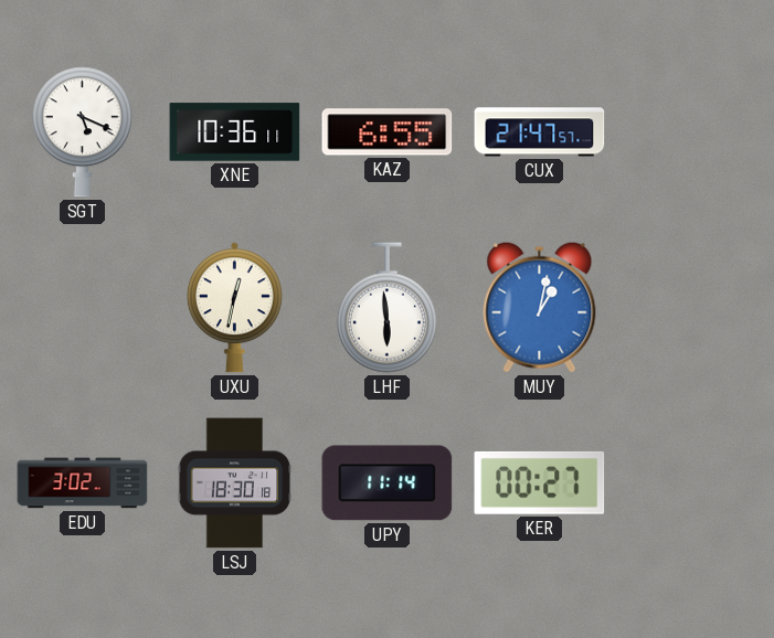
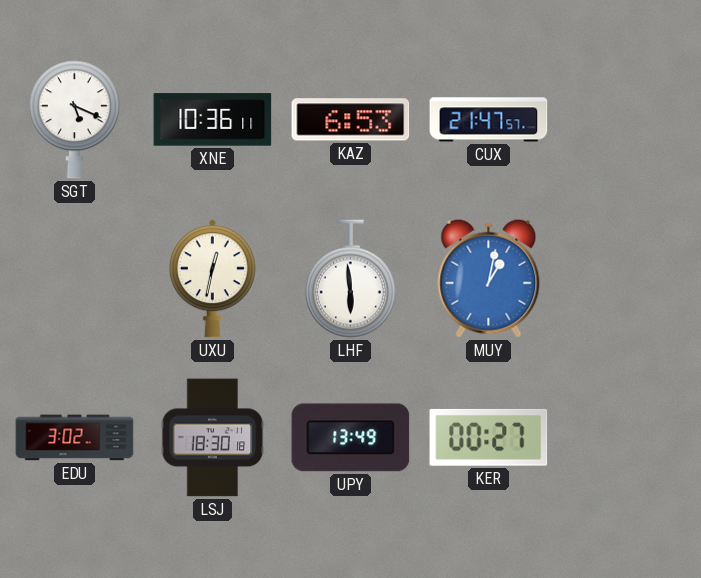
KAZ: 6:55 -> 6:53 (351, 120)
UPY: 11:14 -> 13:49 (351, 438)
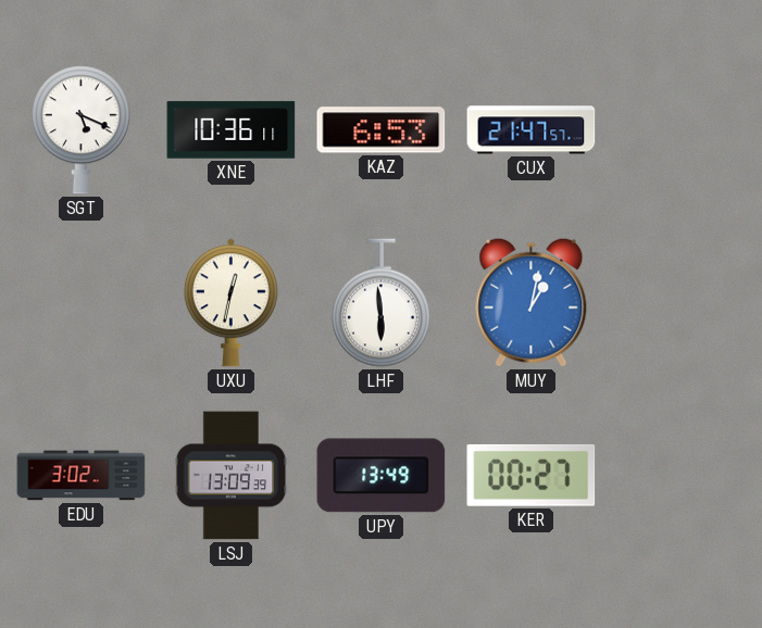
LSJ: 18:30 -> 13:09 (232, 476)
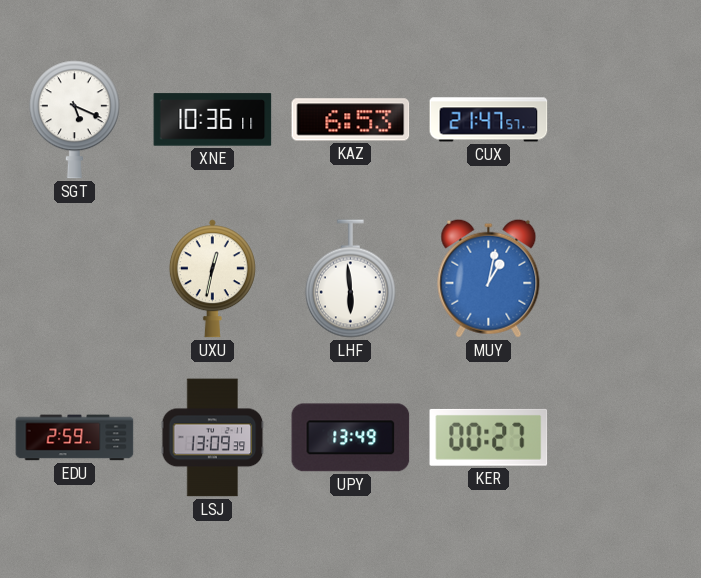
EDU: 3:02 -> 2:59 (75, 438)
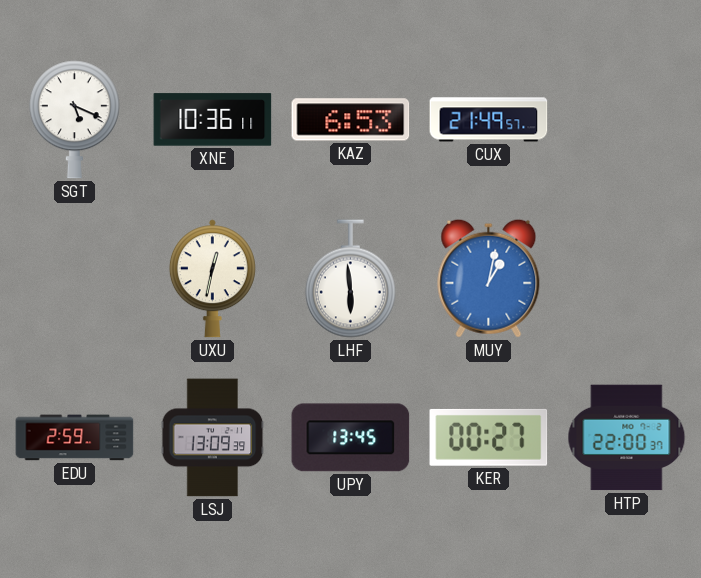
CUX: 21:47 -> 21:49 (489, 120)
UPY: 13:49 -> 13:45 (351, 438)
HTP: none -> 22:00 (627, 438)
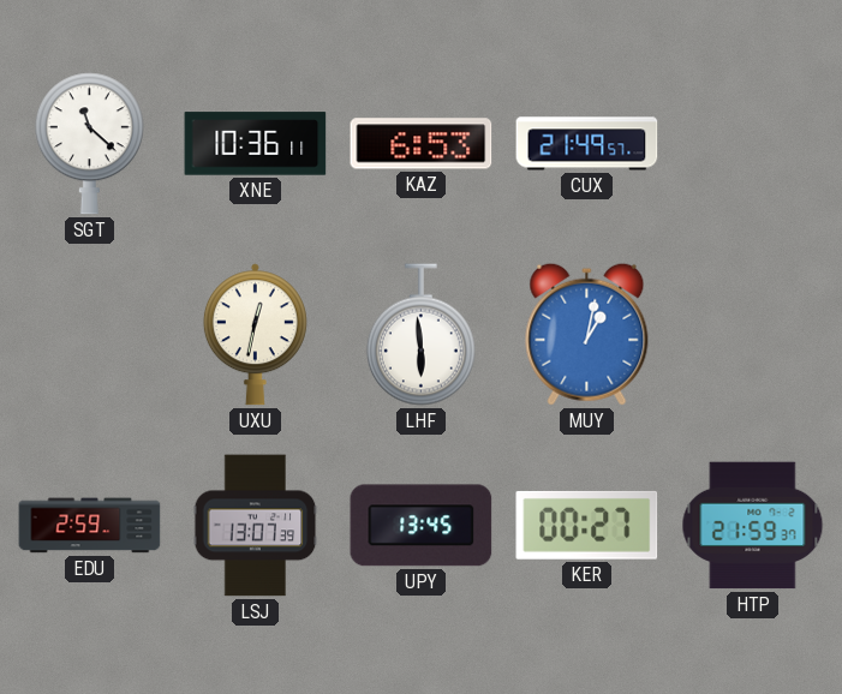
SGT: 5:19 -> 11:22 (89, 144)
LSJ: 13:09 -> 13:07 (256, 526)
HTP: 22:00 -> 21:59 (753, 526)
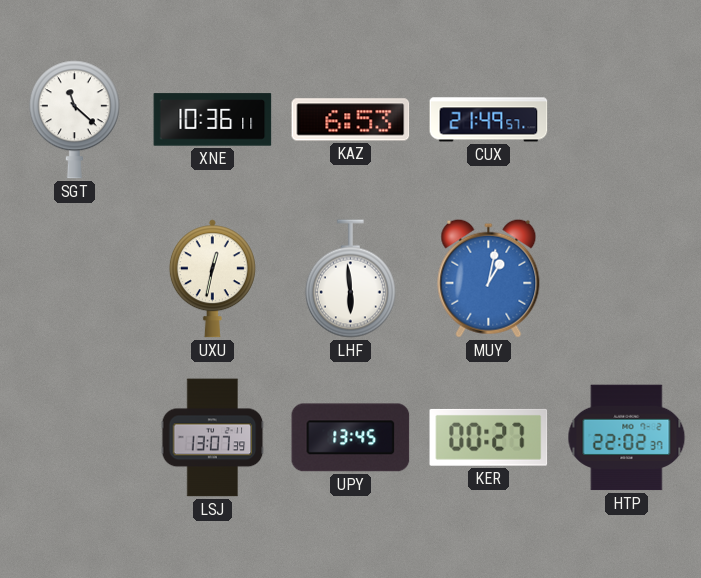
EDU: 2:59 -> none (90, 526)
HTP: 21:59 -> 22:02 (627, 438)
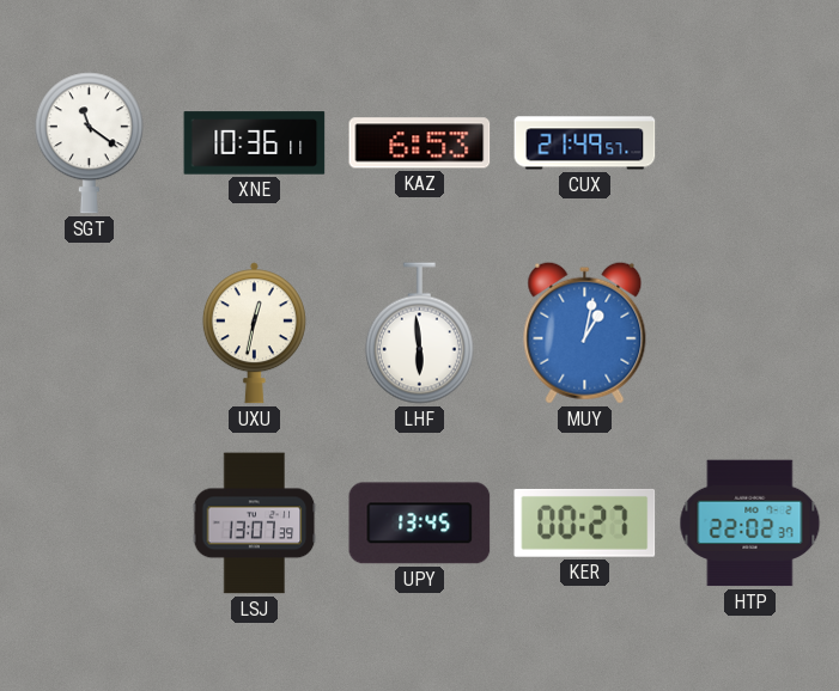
SGT: 11:22 -> 11:21 (89, 143)
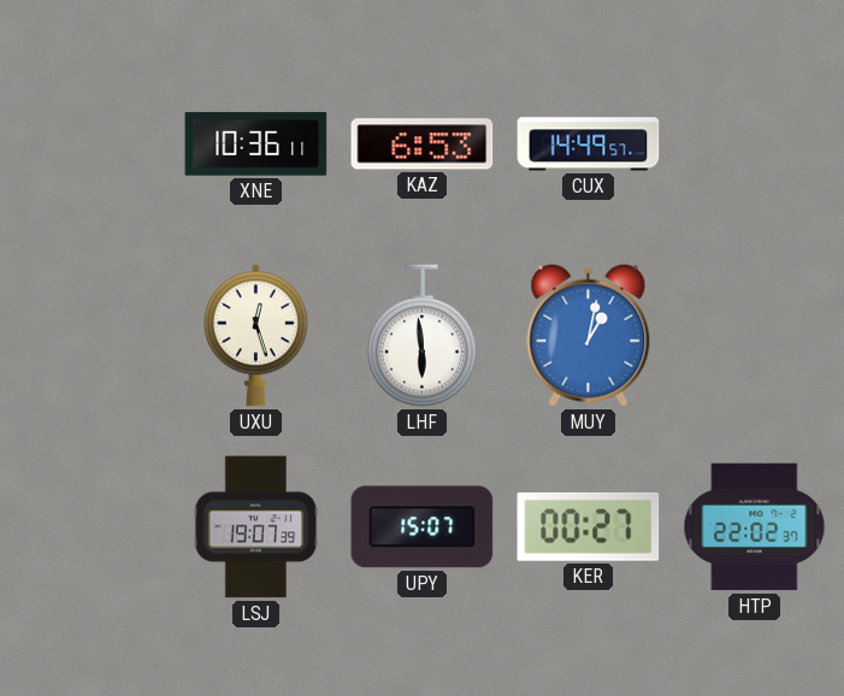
SGT: 11:21 -> none (89, 143)
CUX: 21:49 -> 14:49 (589, 144)
UXU: 12:32 -> 12:27 (255, 336)
LSJ: 13:07 -> 19:07 (256, 527)
UPY: 13:45 -> 15:07 (423, 527)
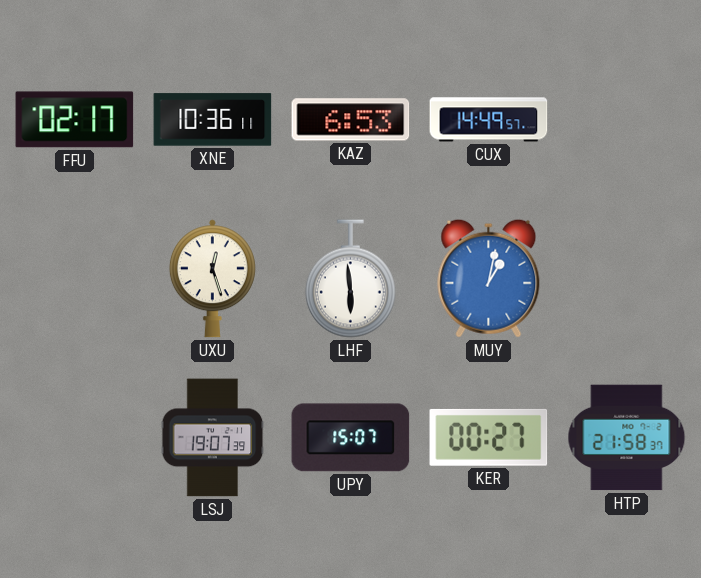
FFU: none -> 02:17 (75, 120)
HTP: 22:02 -> 21:58 (627, 438)
